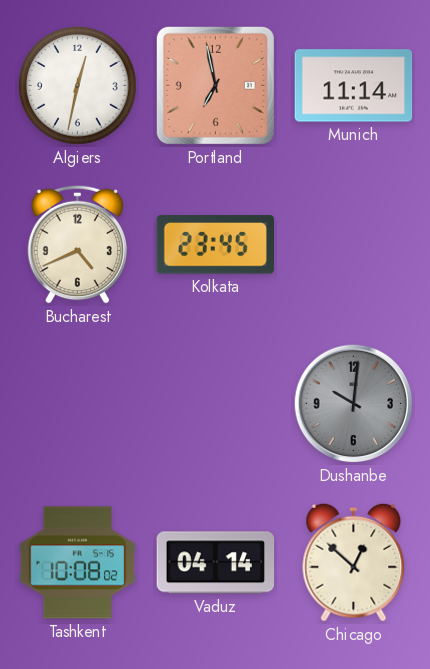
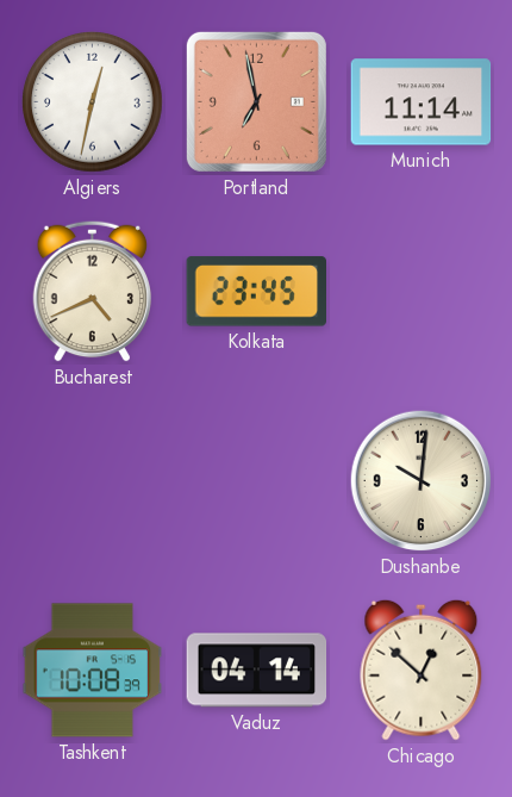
Dushanbe dial: grey -> cream (422, 481)
Tashkent: 10:08:02 -> 10:08:39 (93, 671)
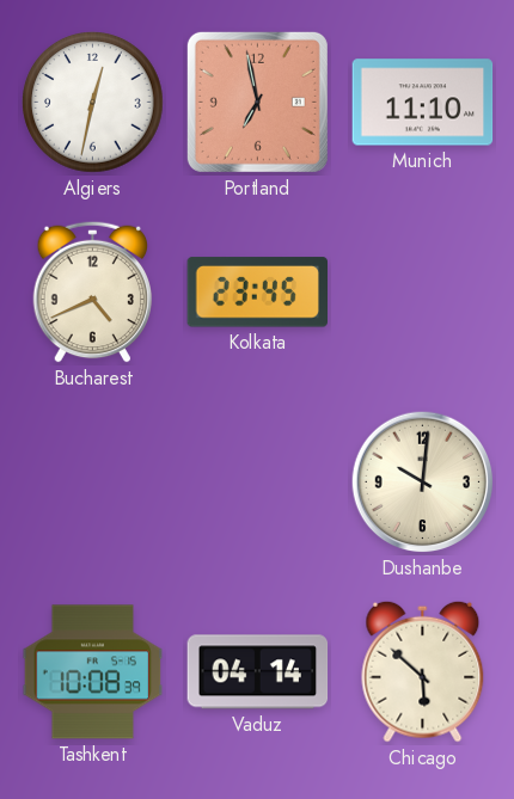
Munich: 11:14 -> 11:10 (423, 103)
Chicago: 12:52 -> 5:52 (423, 671)
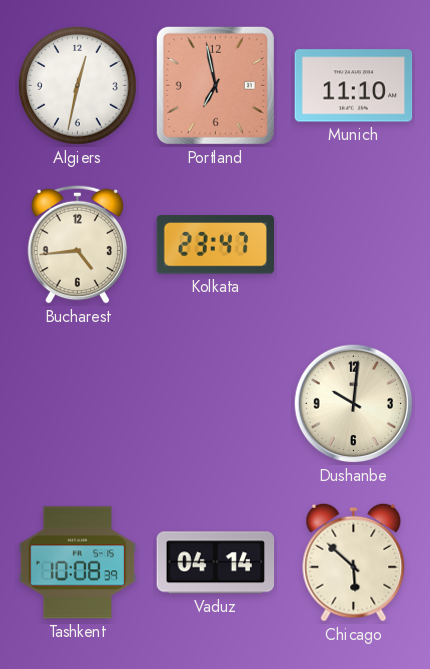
Bucharest: 4:41 -> 4:44 (78, 244)
Kolkata: 23:45 -> 23:47 (215, 245)
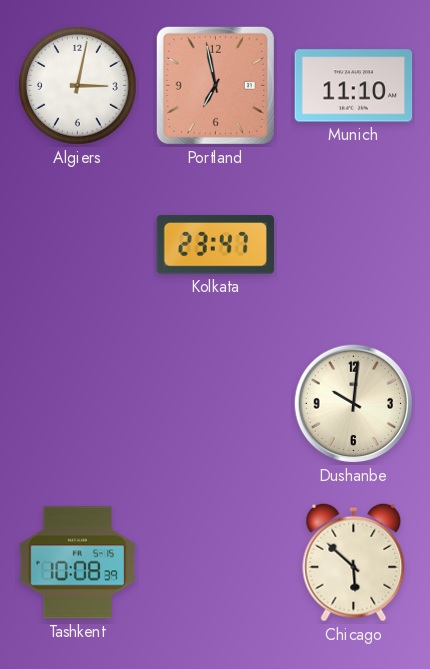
Algiers: 12:32 -> 3:02 (78, 86)
Bucharest: 4:44 -> none (78, 244)
Vaduz: 04:14 -> none (216, 563)
